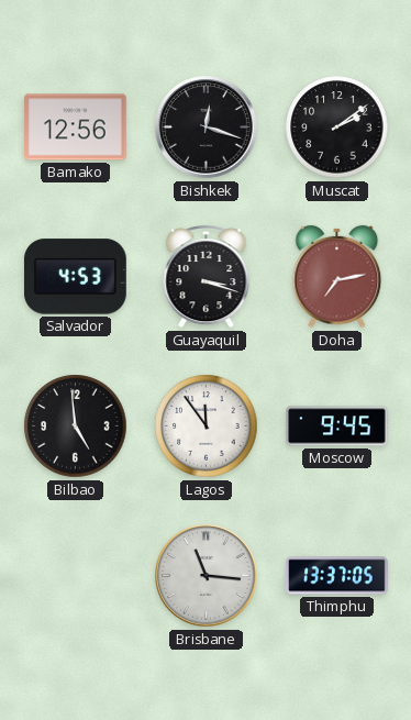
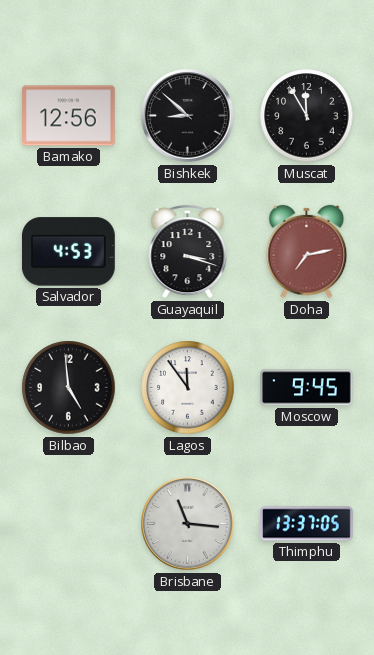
Bishkek: 12:18 -> 8:52 (188, 116)
Muscat: 2:09 -> 11:55 (307, 116)
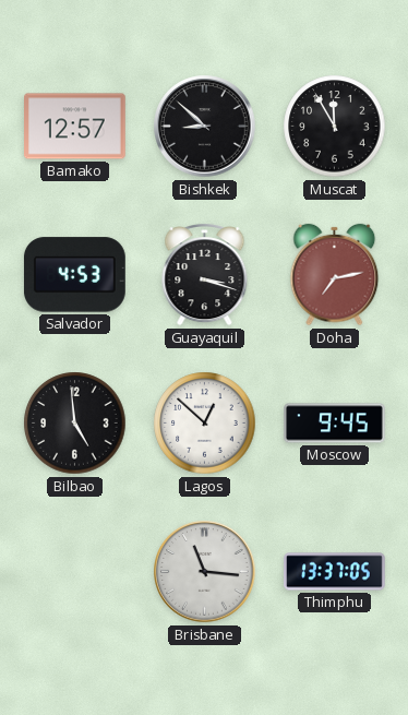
Bamako: 12:56 -> 12:57 (75, 127)
Lagos: 11:54 -> 12:52 (205, 424)
